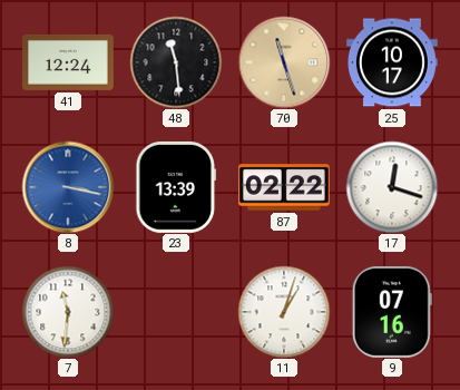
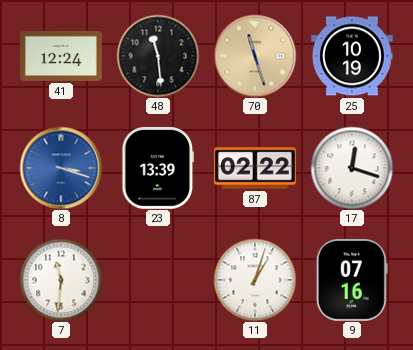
25: 10:17 -> 10:19 (353, 56)
8: 3:17 -> 3:18 (61, 168)
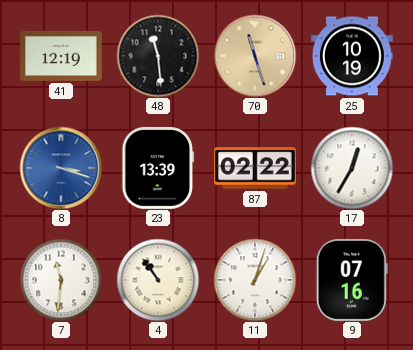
41: 12:24 -> 12:19 (62, 56)
17: 12:18 -> 12:35 (352, 168)
4: none -> 10:54 (158, 280)
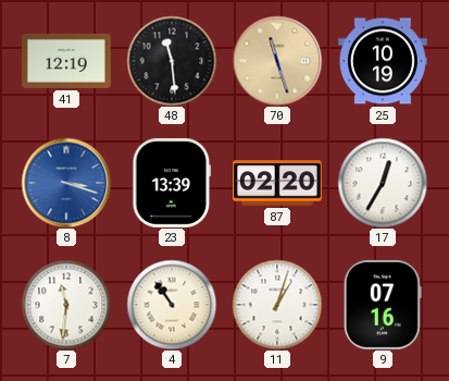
87: 02:22 -> 02:20 (278, 183)
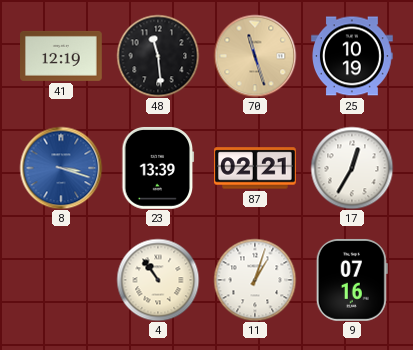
87: 02:20 -> 02:21 (256, 168)
7: 11:31 -> none (66, 305)
